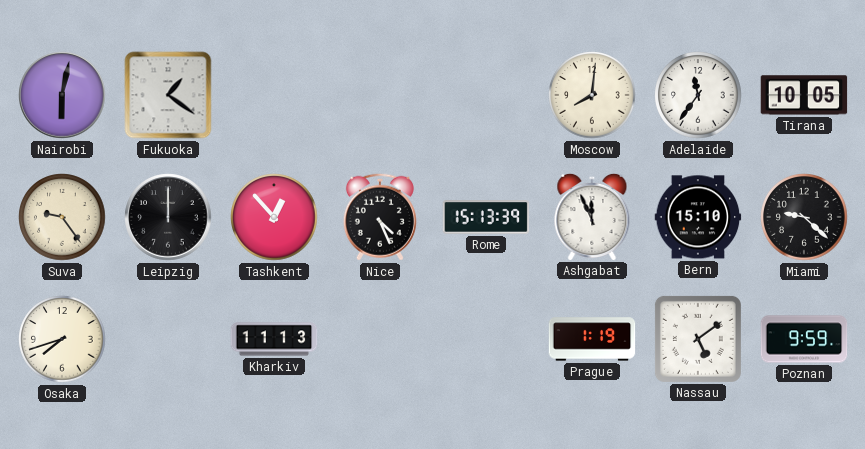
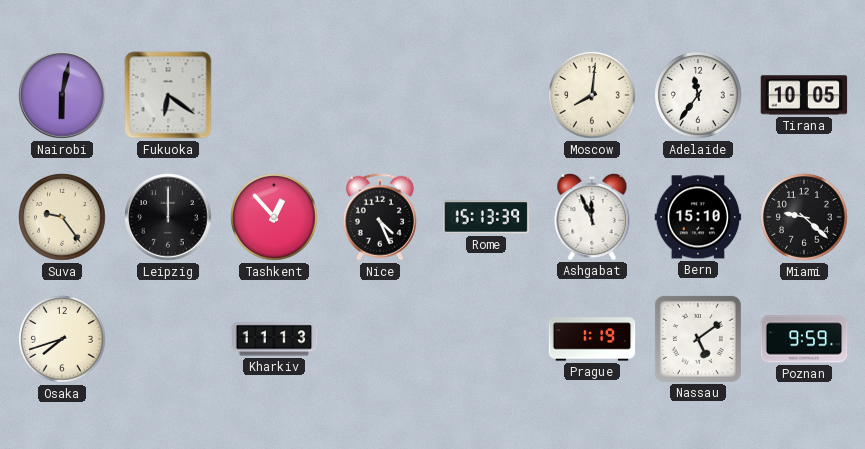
Fukuoka: 1:21 -> 6:21 (168, 95)
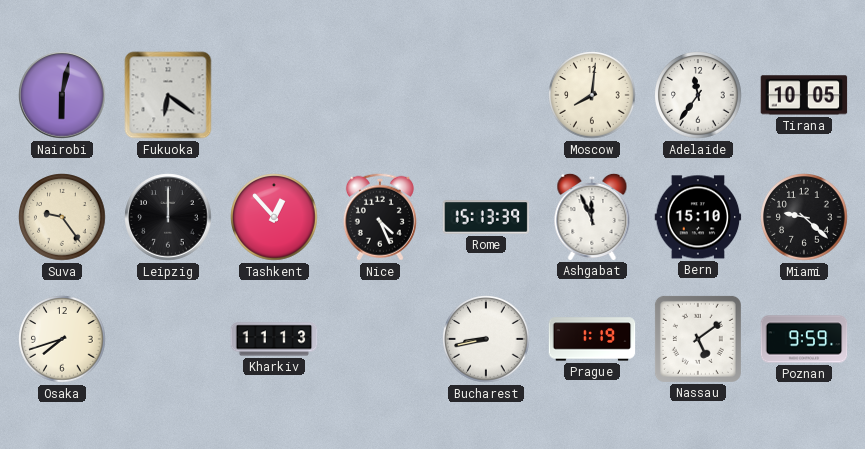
Bucharest: none -> 8:43 (486, 339)
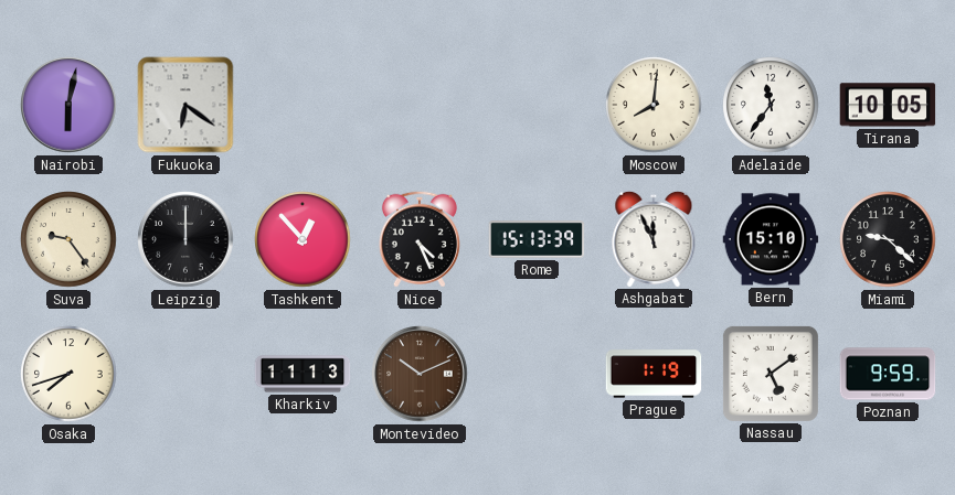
Montevideo: none -> 10:11 (420, 374)
Bucharest: 8:43 -> none (486, 339)
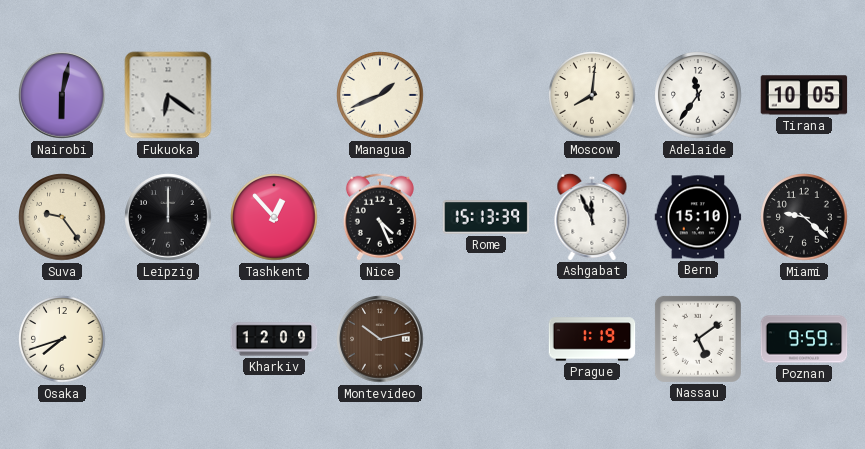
Managua: none -> 1:41 (380, 95)
Kharkiv: 11:13 -> 12:09 (274, 339)
Montevideo: 10:11 -> 10:13 (380, 339)
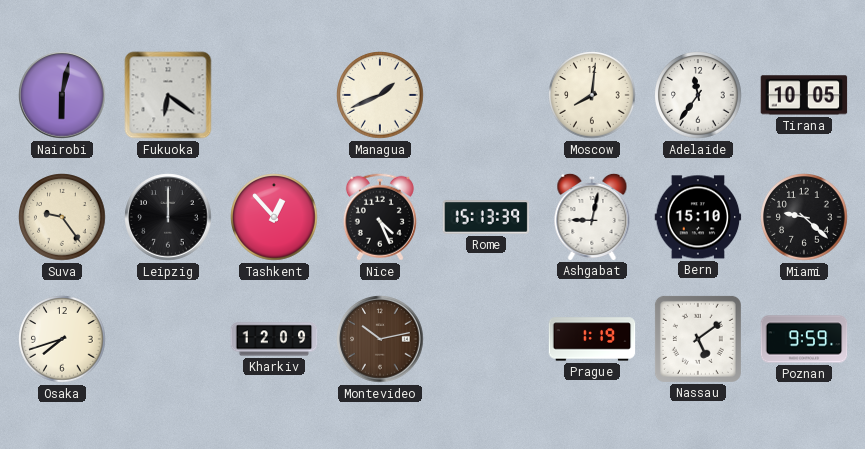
Ashgabat: 11:56 -> 9:02 (592, 216)
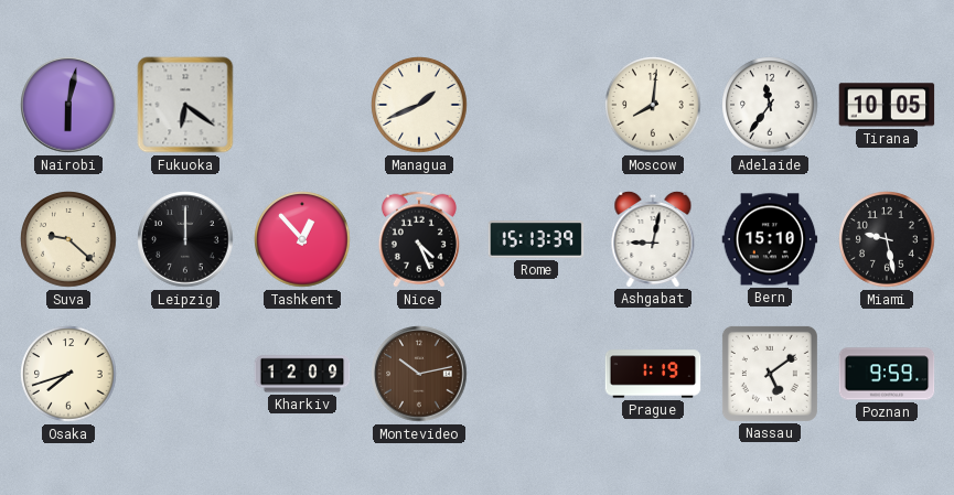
Suva: 9:24 -> 9:22 (68, 239)
Miami: 9:22 -> 9:28 (887, 239)
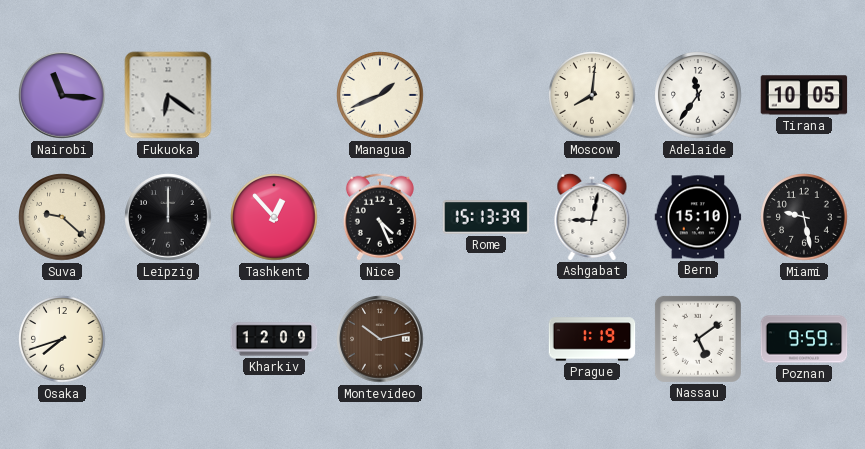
Nairobi: 6:02 -> 11:16 (62, 95)
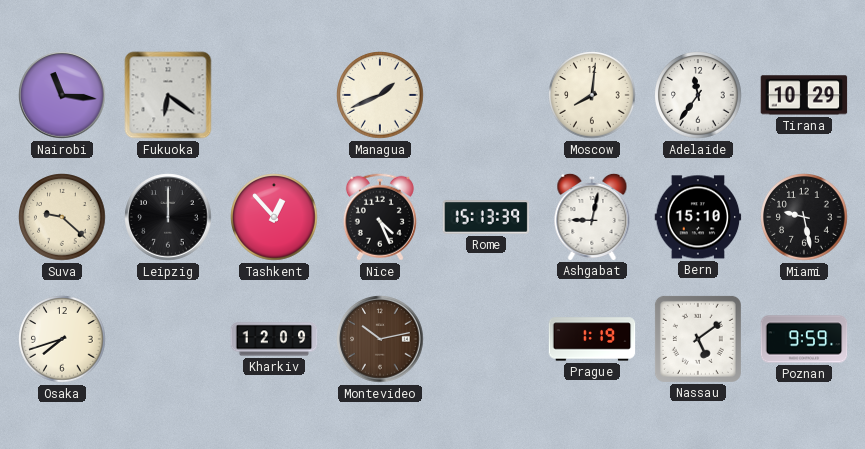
Tirana: 10:05 -> 10:29 (804, 95)
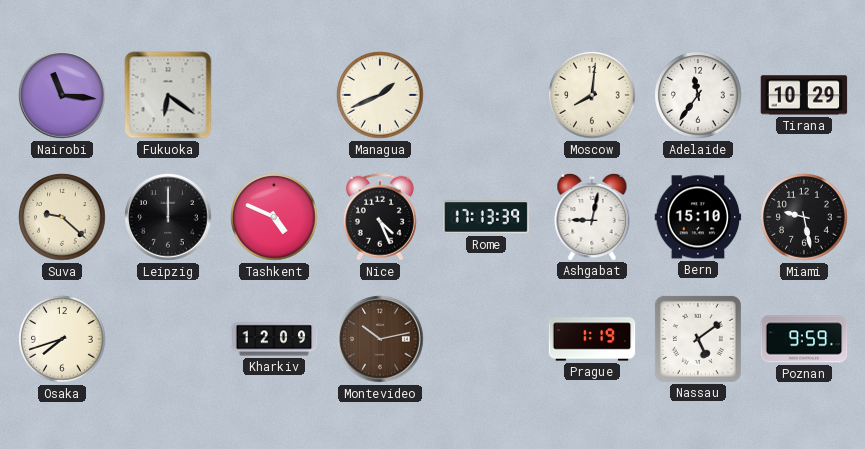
Tashkent: 12:53 -> 4:49 (274, 217)
Rome: 15:13 -> 17:13 (486, 217)
